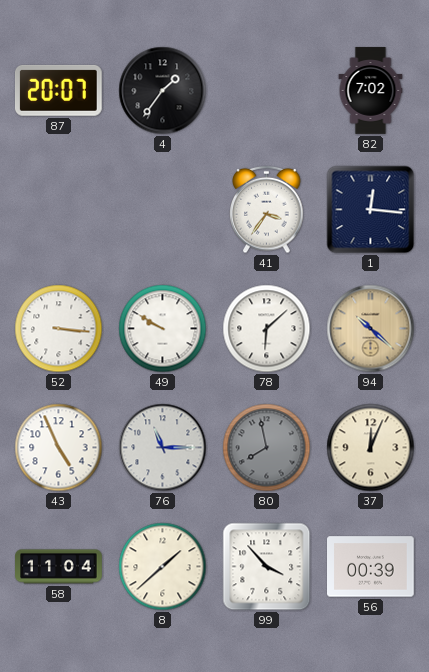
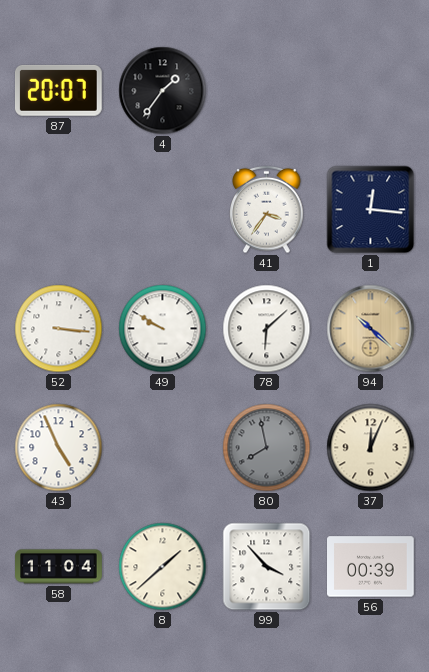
82: 7:02 -> none (371, 91)
76: 11:15 -> none (163, 448)
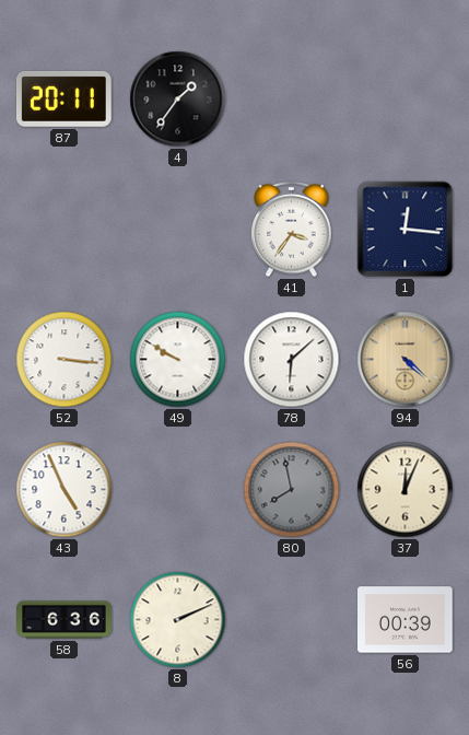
87: 20:07 -> 20:11 (63, 98)
94: 10:22 -> 4:22 (406, 360)
58: 11:04 -> 6:36 (65, 620)
8: 1:38 -> 2:11 (178, 620)
99: 3:53 -> none (267, 567)
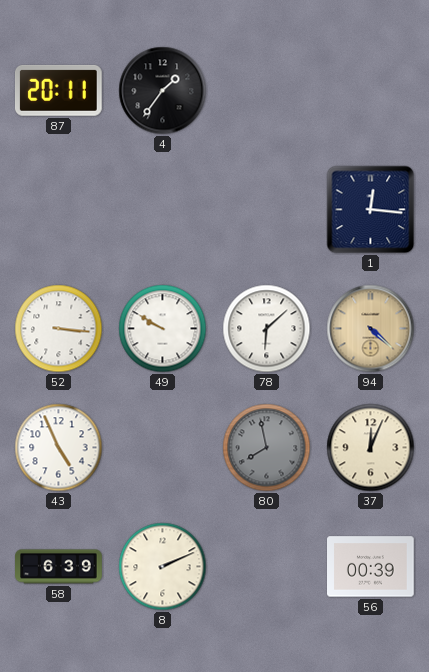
41: 3:36 -> none (292, 230)
58: 6:36 -> 6:39 (59, 567)
